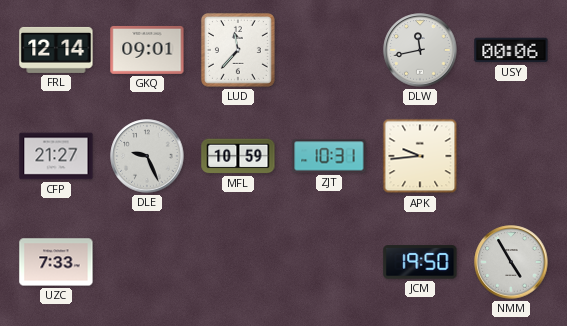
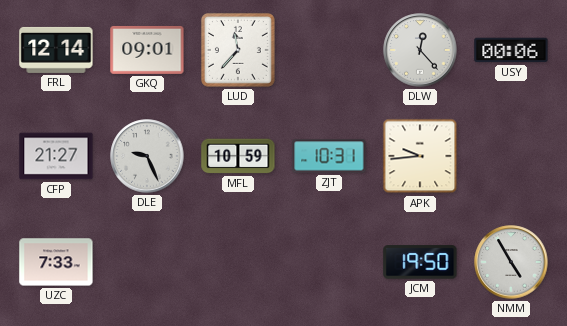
DLW: 11:43 -> 12:23 (420, 50)
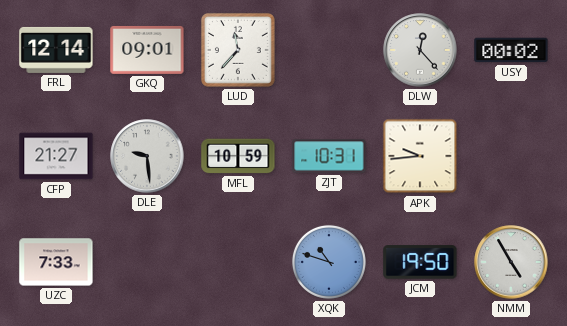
USY: 00:06 -> 00:02 (511, 50)
DLE: 9:26 -> 9:29 (147, 156)
XQK: none -> 10:48 (329, 262)
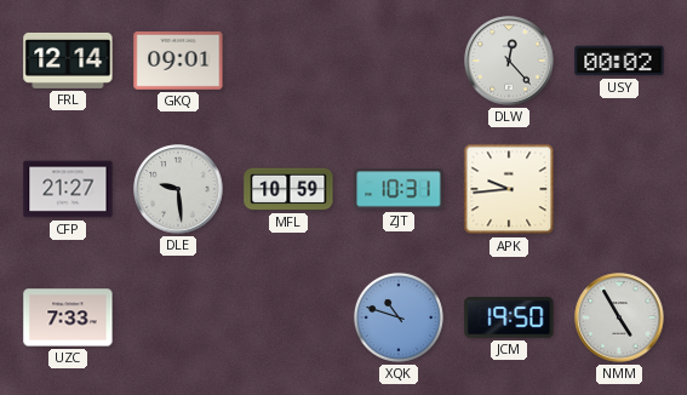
LUD: 11:37 -> none (238, 50)
